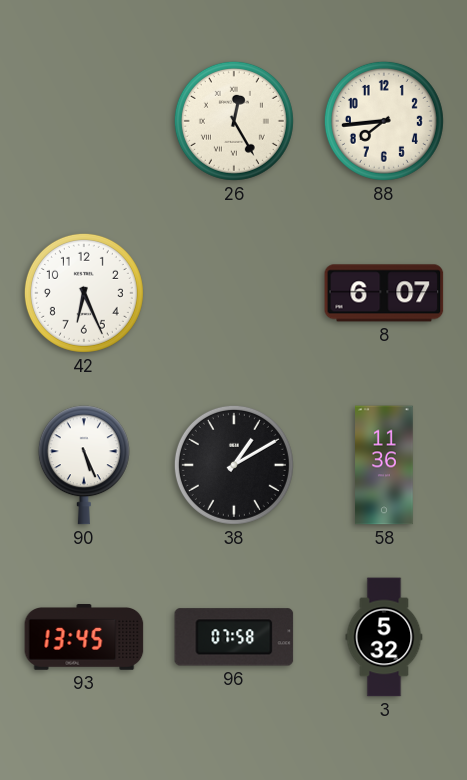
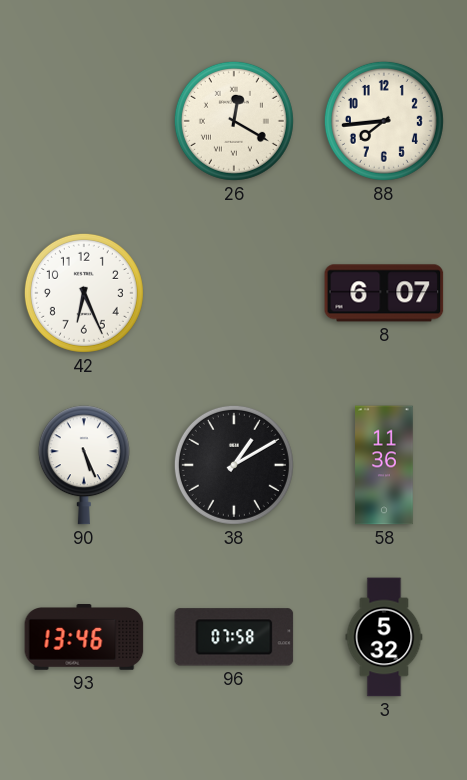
26: 12:25 -> 12:20 (234, 121)
93: 13:45 -> 13:46 (84, 638)
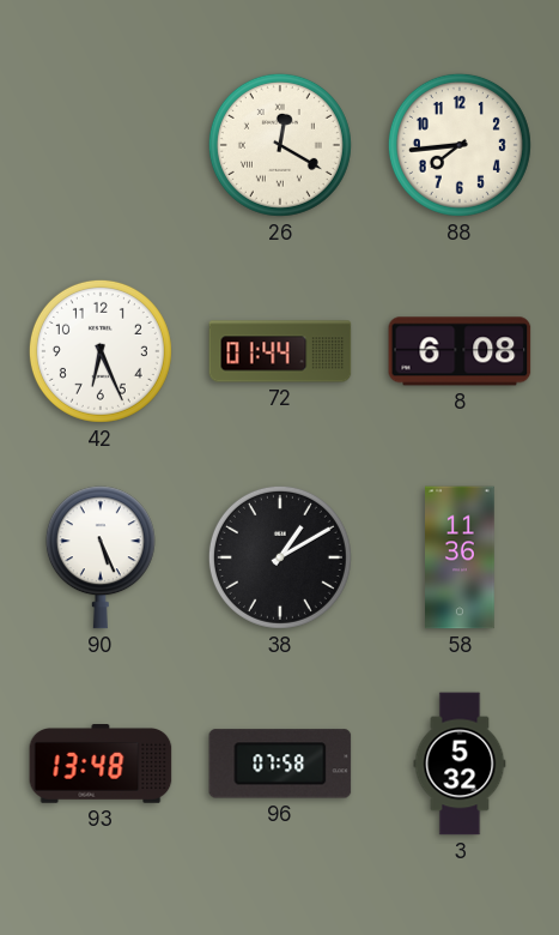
72: none -> 01:44 (280, 351)
8: 6:07 -> 6:08 (460, 351)
93: 13:46 -> 13:48 (101, 765)
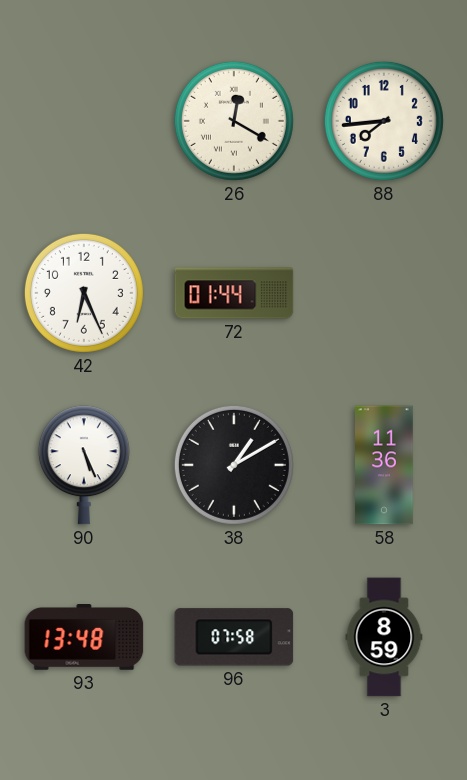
8: 6:08 -> none (460, 351)
3: 5:32 -> 8:59 (384, 637)
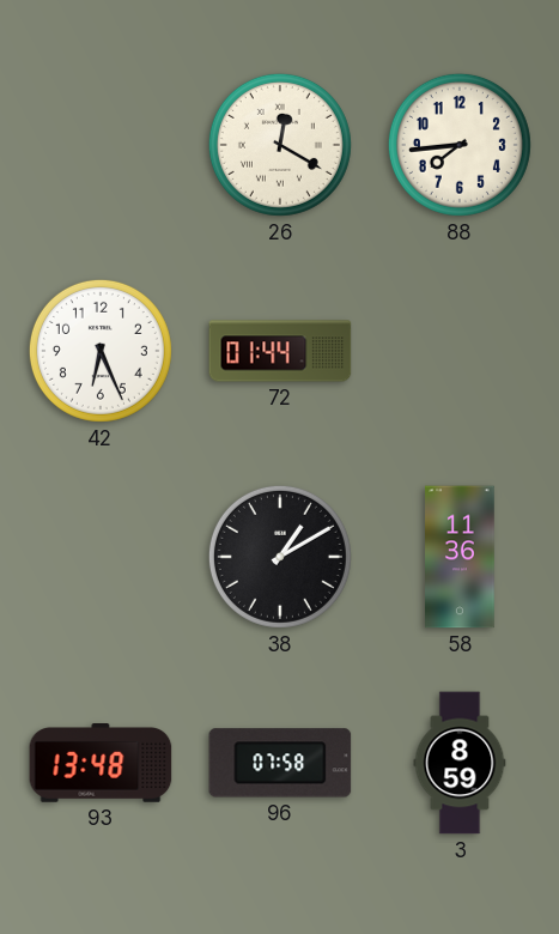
90: 5:26 -> none (84, 465)
